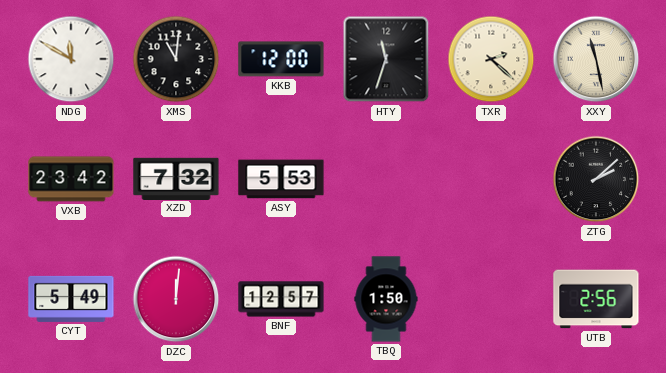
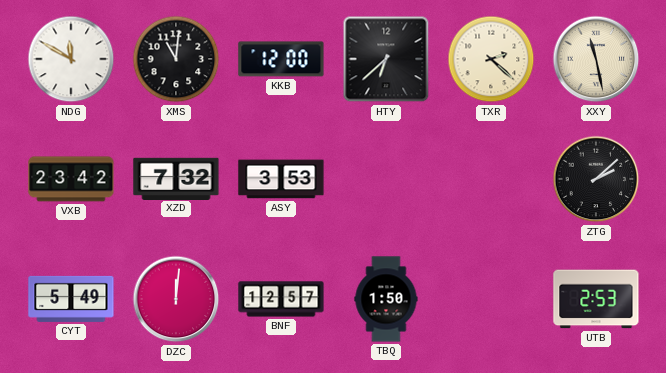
HTY: 11:33 -> 6:38 (386, 59)
ASY: 5:53 -> 3:53 (281, 179)
UTB: 2:56 -> 2:53 (596, 299)
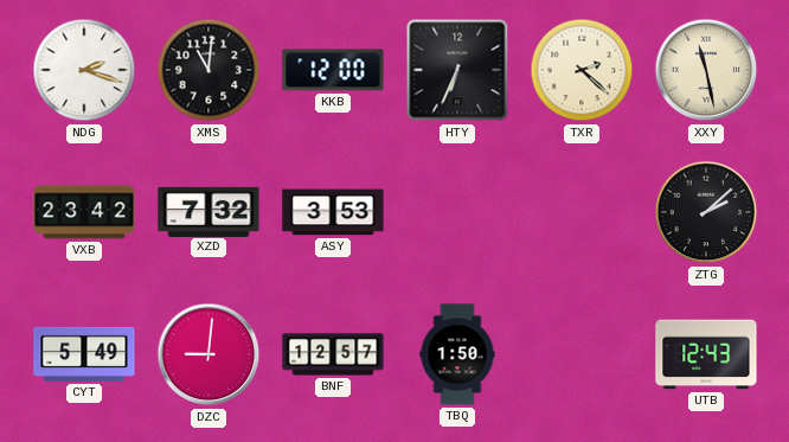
NDG: 11:50 -> 2:18 (84, 70)
HTY: 6:38 -> 6:34 (457, 70)
DZC: 12:01 -> 9:01 (209, 354)
UTB: 2:53 -> 12:43 (706, 354)
